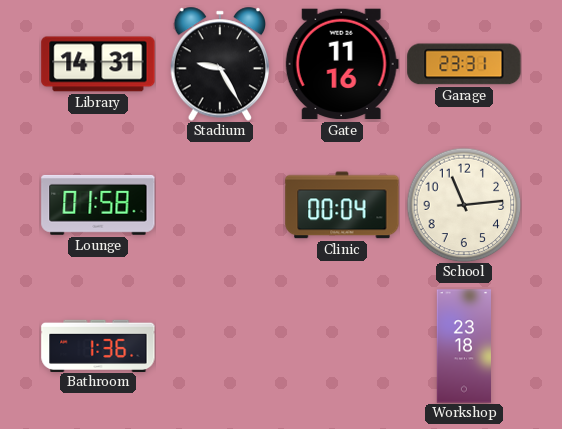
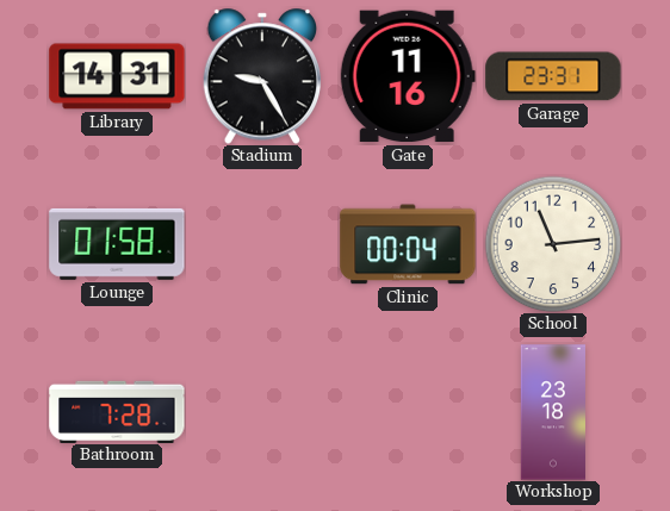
Bathroom: 1:36 -> 7:28 (117, 411)
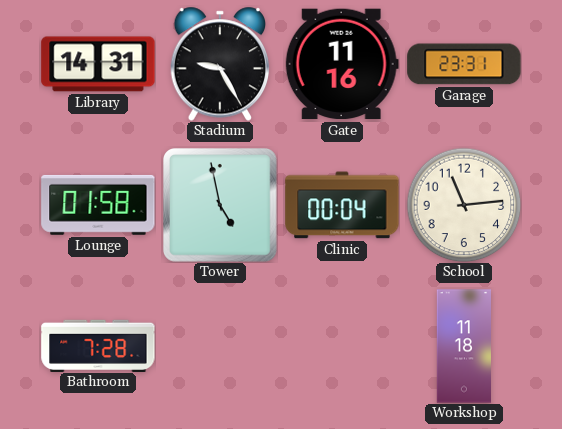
Tower: none -> 4:58 (221, 206)
Workshop: 23:18 -> 11:18 (463, 346)
